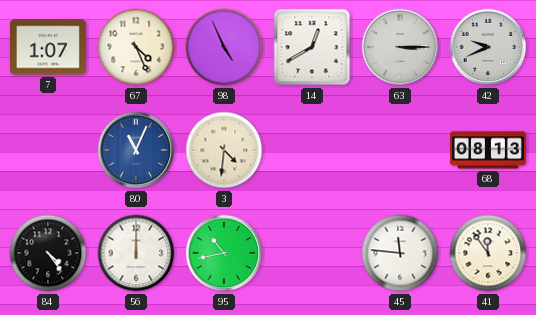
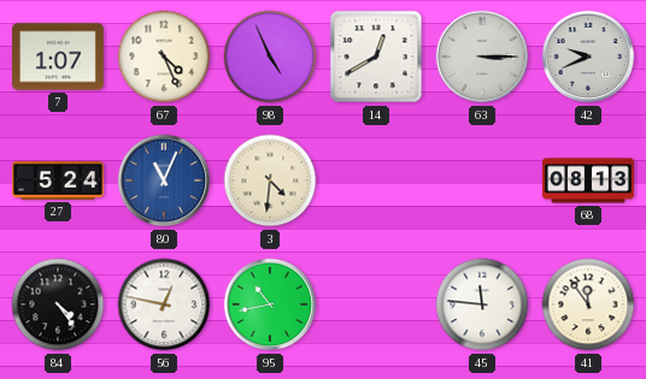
27: none -> 5:24 (59, 182)
56: 12:00 -> 12:47 (164, 304)
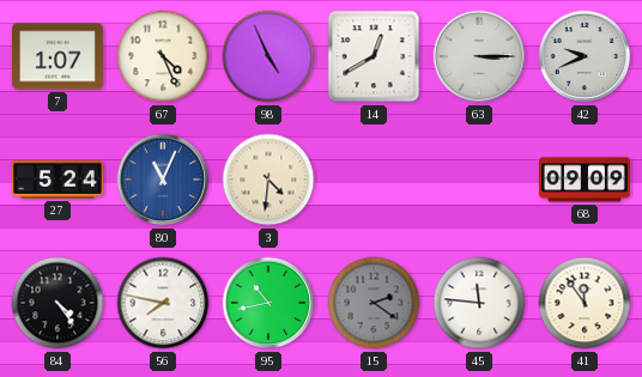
68: 08:13 -> 09:09 (586, 180)
56: 12:47 -> 7:47 (163, 303)
15: none -> 2:21 (374, 303)
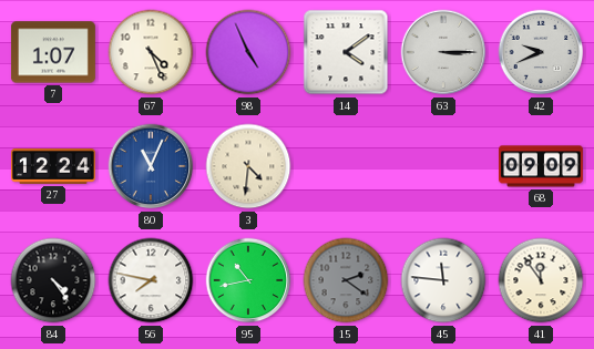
14: 12:40 -> 4:09 (346, 52)
27: 5:24 -> 12:24 (54, 167)
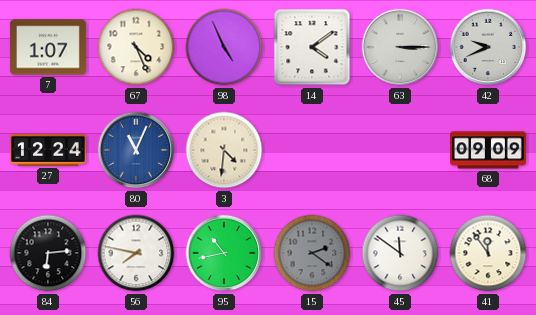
84: 4:24 -> 6:14 (48, 253)
45: 11:46 -> 11:51 (400, 253)
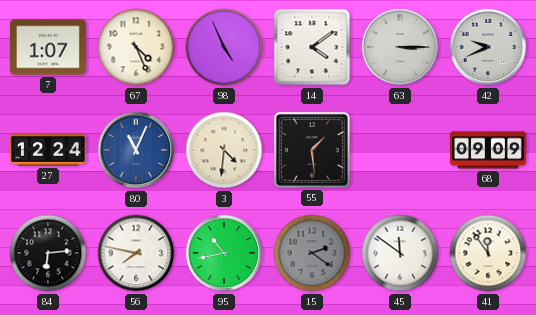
55: none -> 1:29 (312, 150)
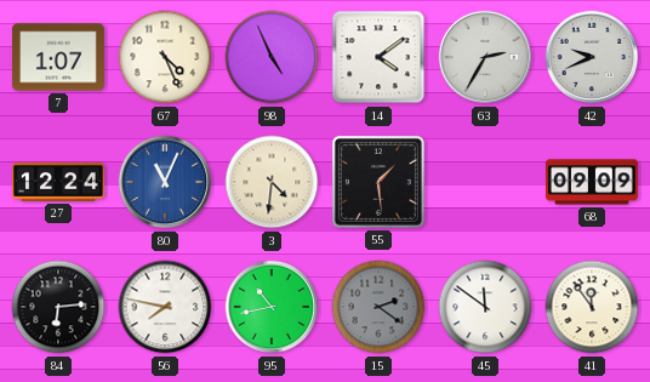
63: 3:15 -> 2:35 (485, 57)
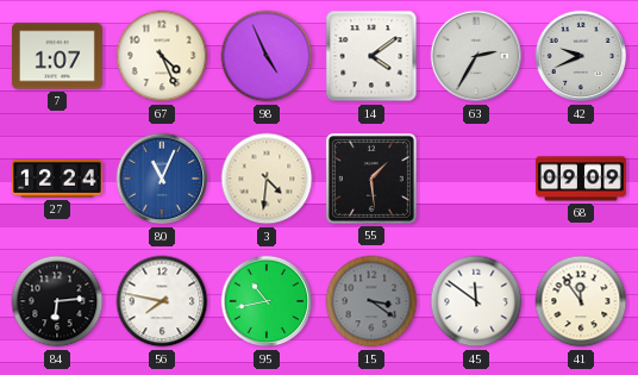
15: 2:21 -> 3:21 (371, 301)
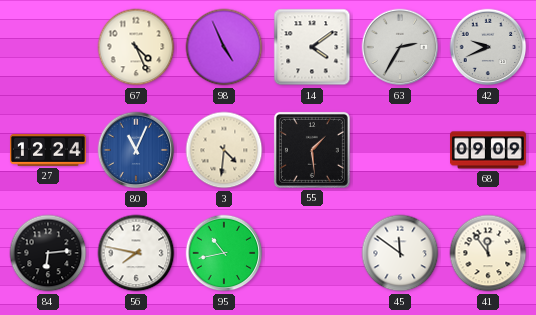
7: 1:07 -> none (57, 56)
15: 3:21 -> none (371, 301)
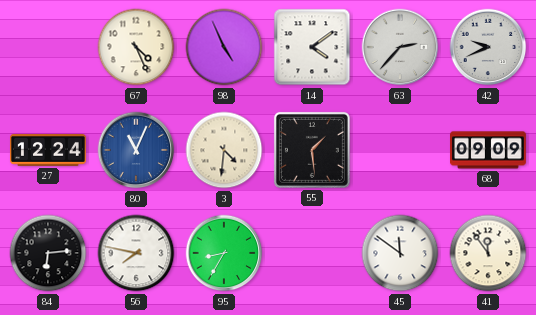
63: 2:35 -> 2:37 (400, 47)
95: 10:43 -> 8:35 (224, 253)
